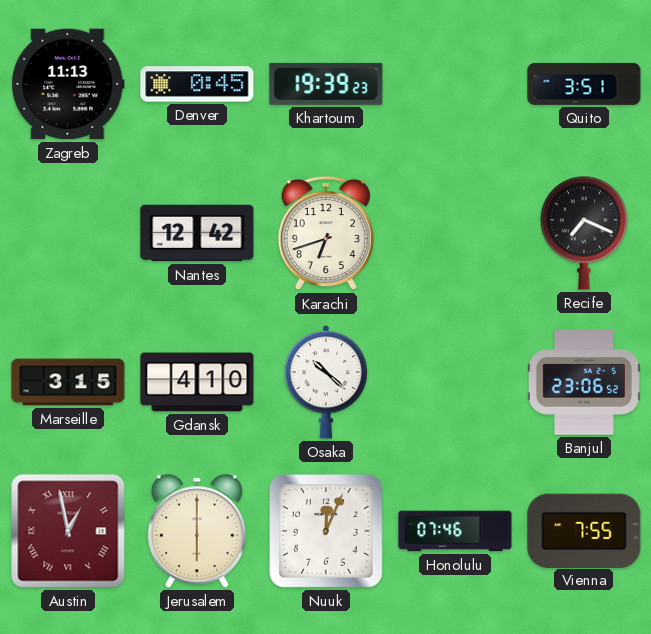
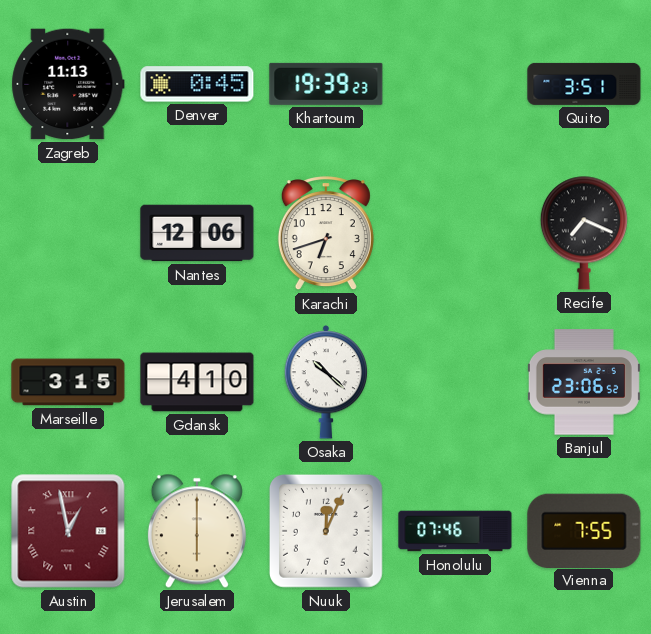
Nantes: 12:42 -> 12:06 (197, 233)
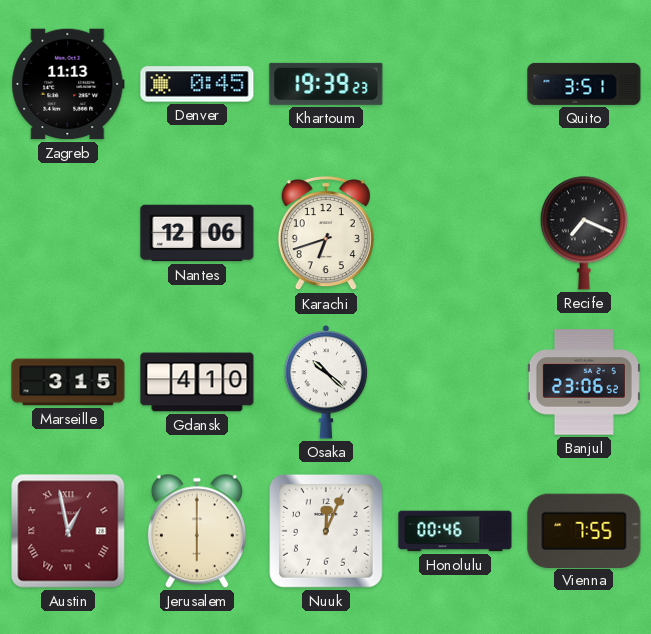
Honolulu: 07:46 -> 00:46 (455, 531)
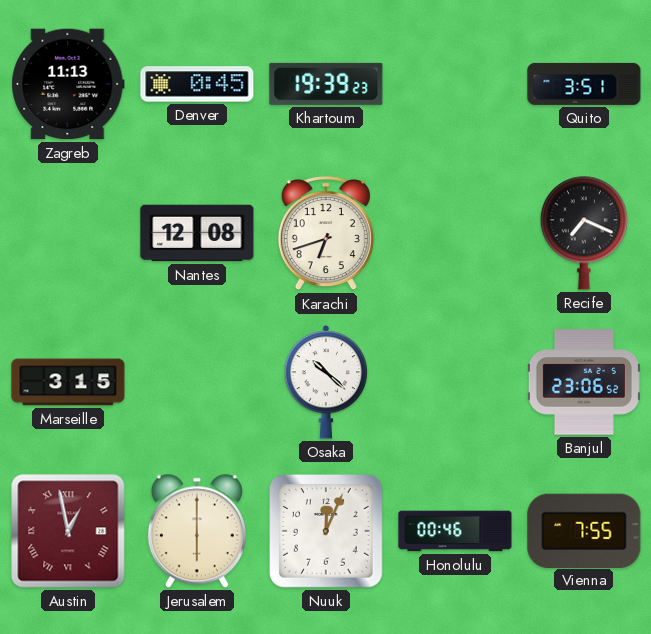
Nantes: 12:06 -> 12:08 (197, 233)
Gdansk: 4:10 -> none (197, 382)
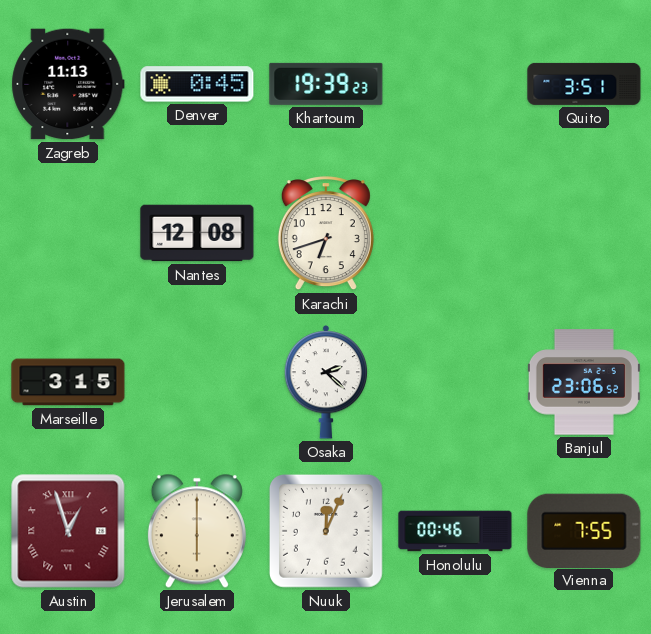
Recife: 7:19 -> none (584, 233)
Osaka: 10:22 -> 2:22 (326, 383)
Austin: 12:58 -> 12:57 (68, 531)
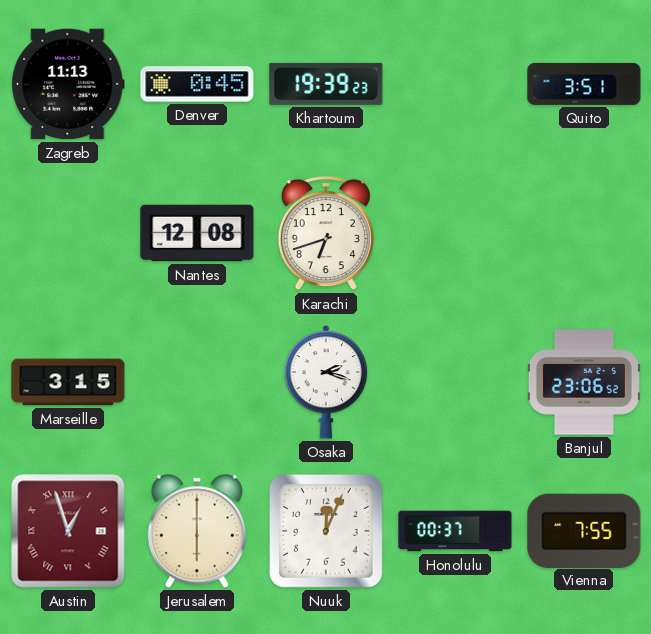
Osaka: 2:22 -> 2:18 (326, 383)
Honolulu: 00:46 -> 00:37 (455, 531)
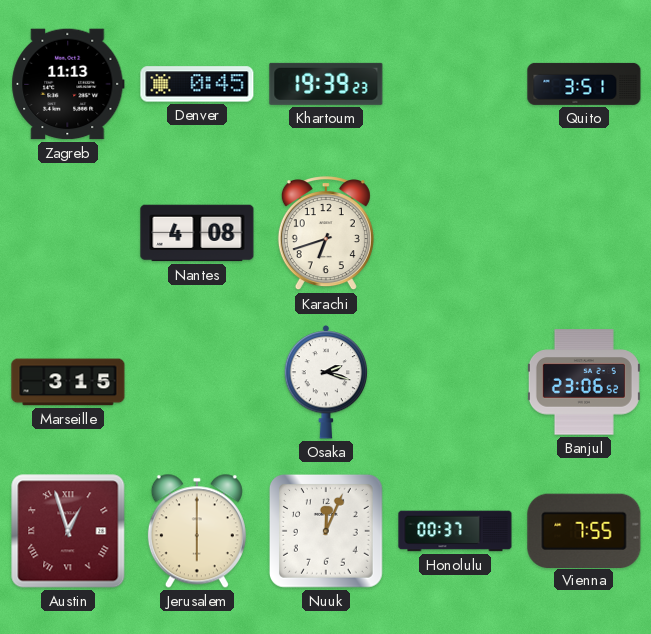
Nantes: 12:08 -> 4:08 (197, 233)
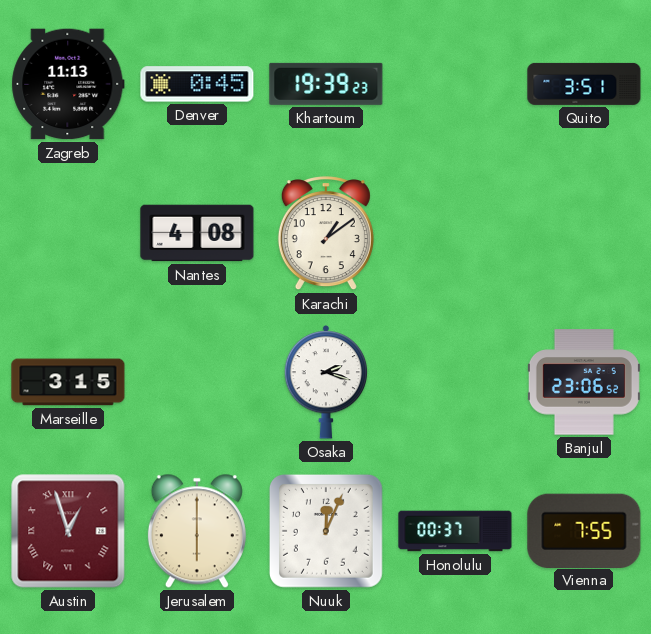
Karachi: 6:42 -> 1:09 (326, 234)
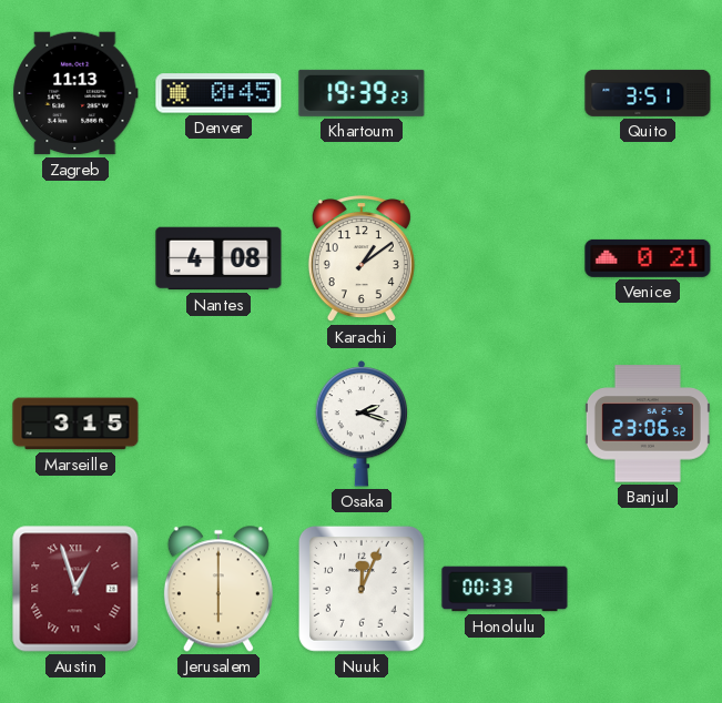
Venice: none -> 0:21 (648, 258)
Honolulu: 00:37 -> 00:33 (505, 589)
Vienna: 7:55 -> none (584, 530)
